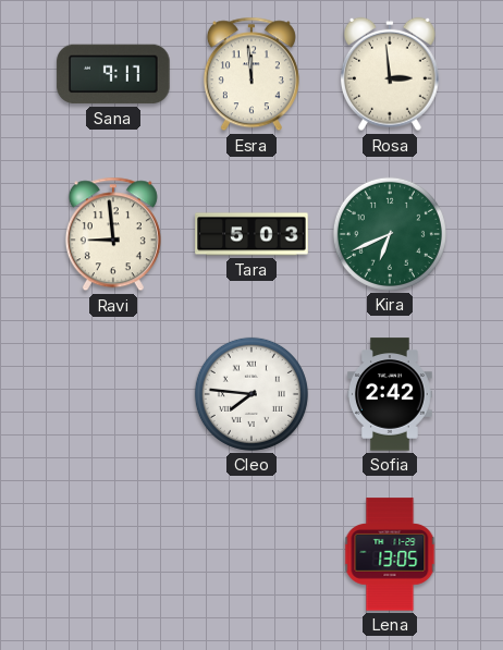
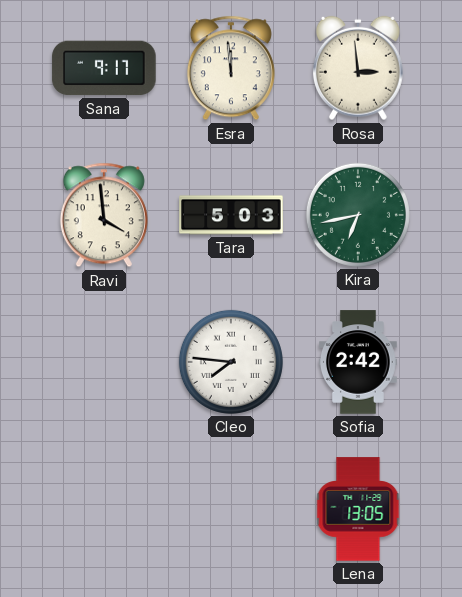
Ravi: 8:59 -> 3:59 (104, 215)
Kira: 6:41 -> 6:43 (358, 215)
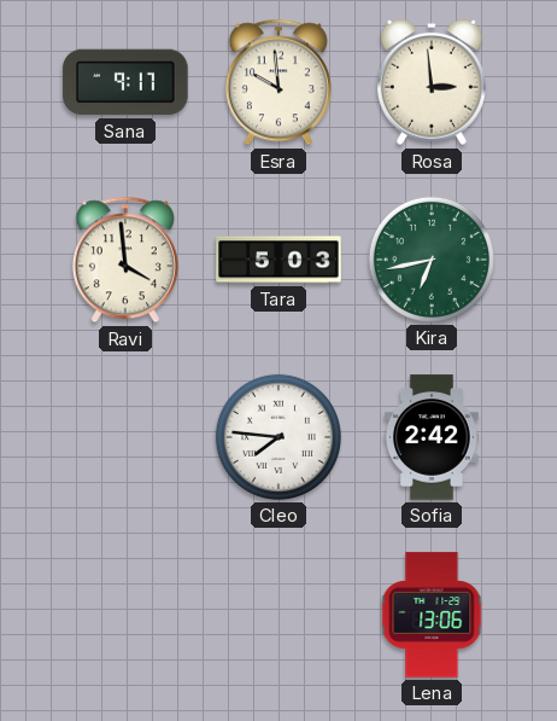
Esra: 11:59 -> 9:59 (278, 82)
Lena: 13:05 -> 13:06 (432, 615)
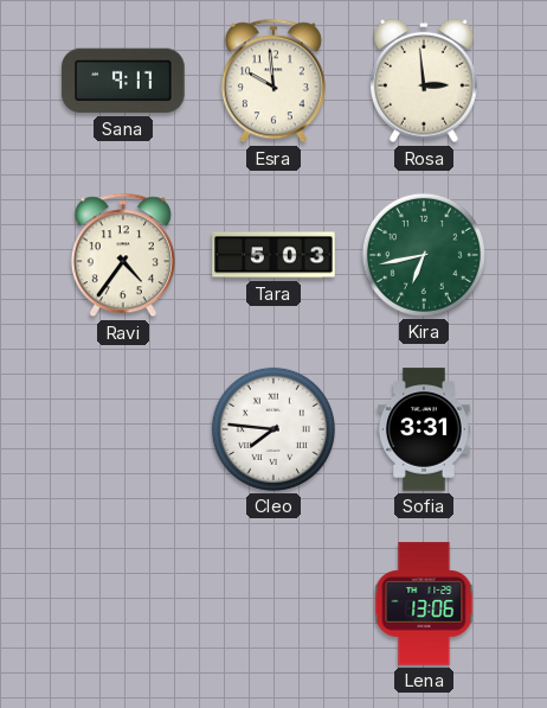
Ravi: 3:59 -> 4:36 (123, 255)
Sofia: 2:42 -> 3:31 (425, 429)
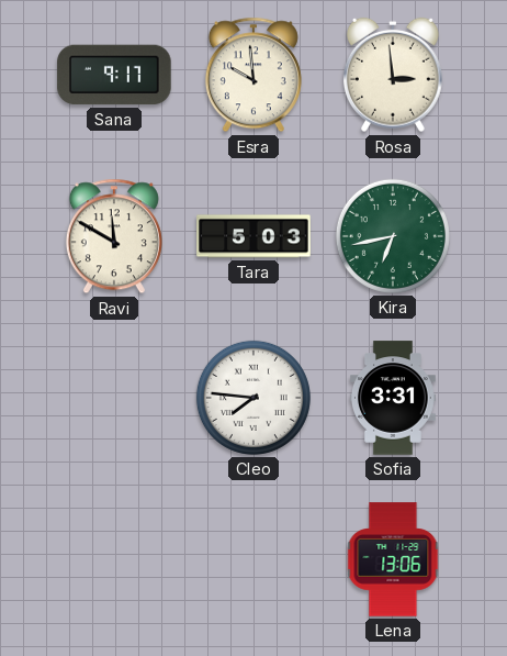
Ravi: 4:36 -> 11:50 (114, 236)
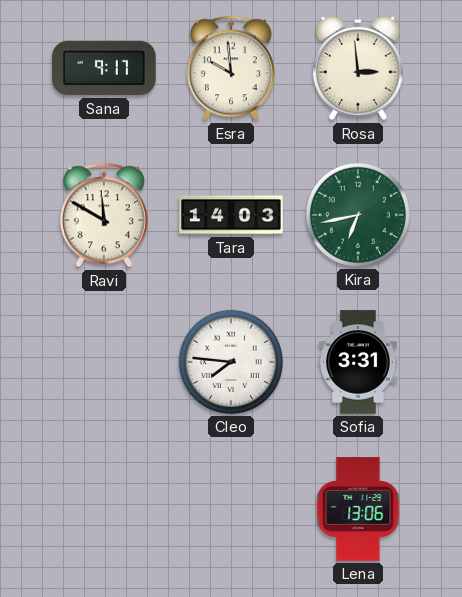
Tara: 5:03 -> 14:03 (231, 215)
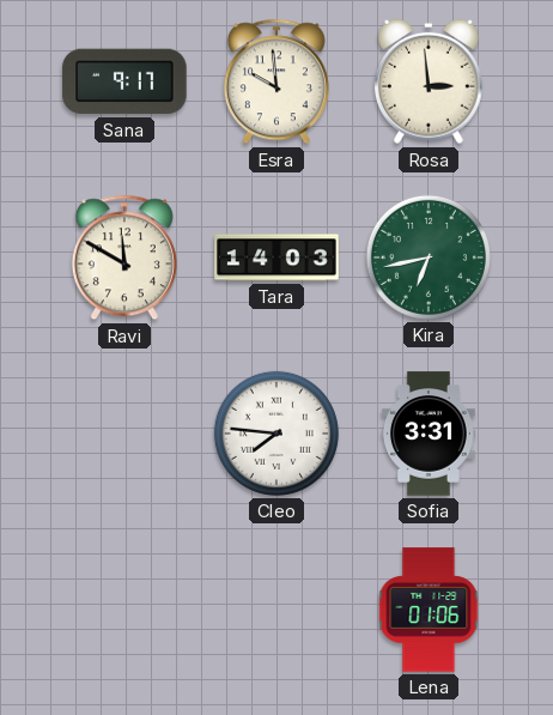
Lena: 13:06 -> 01:06 (429, 610)
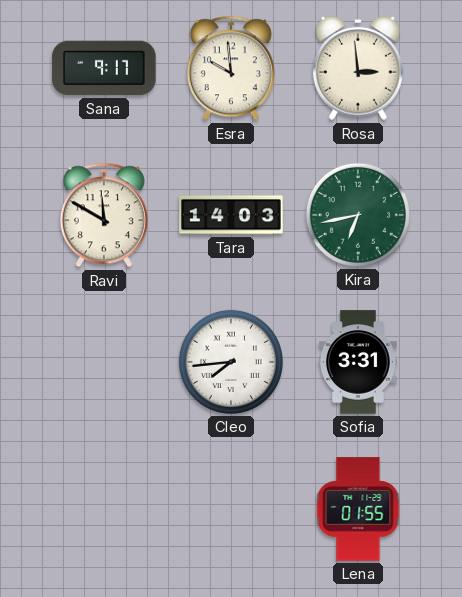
Cleo: 7:46 -> 7:44 (231, 362)
Lena: 01:06 -> 01:55 (358, 509)
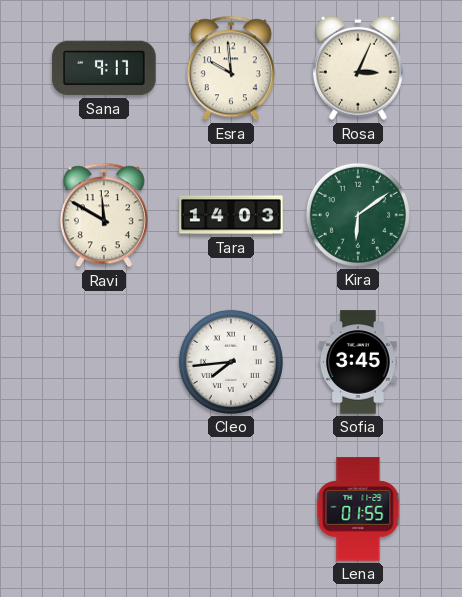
Rosa: 2:59 -> 3:04 (358, 68)
Kira: 6:43 -> 6:09 (358, 215)
Sofia: 3:31 -> 3:45 (359, 362)
